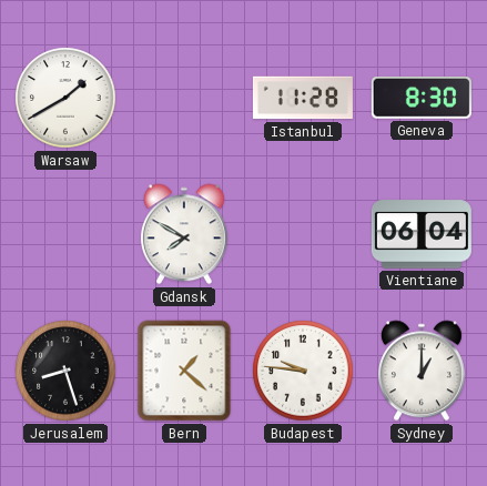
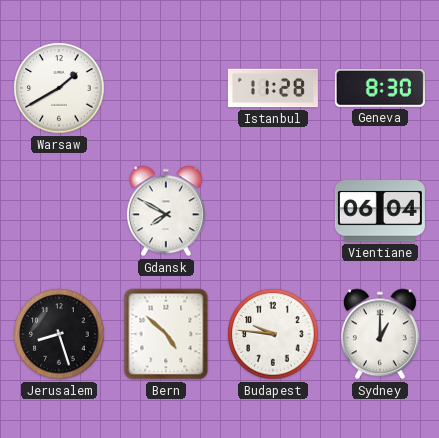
Bern: 1:22 -> 4:52 (166, 334)
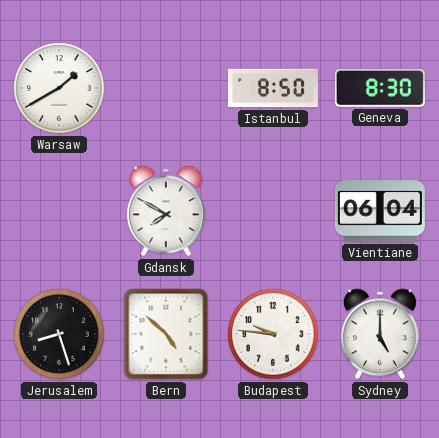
Istanbul: 11:28 -> 8:50 (273, 88)
Sydney: 1:00 -> 5:00 (380, 334)
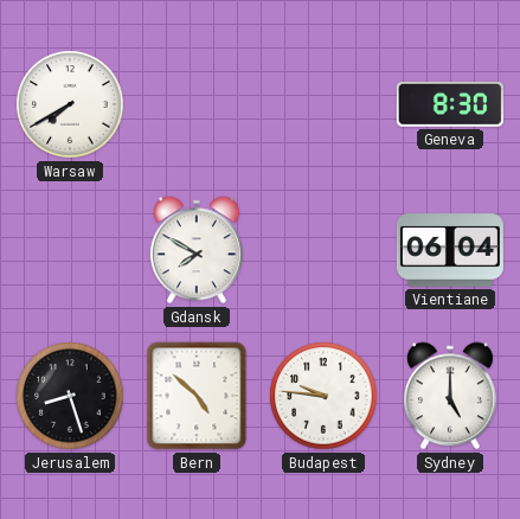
Warsaw: 1:40 -> 7:40 (70, 104)
Istanbul: 8:50 -> none (273, 88)
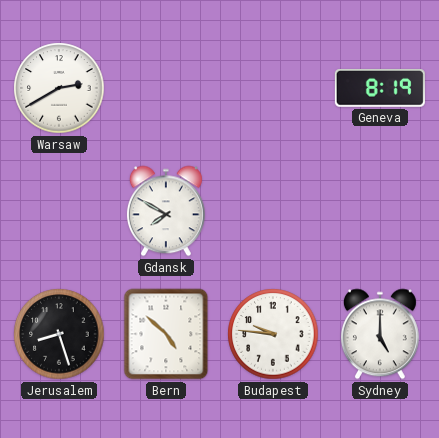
Warsaw: 7:40 -> 2:40 (59, 88)
Geneva: 8:30 -> 8:19 (380, 89)
Vientiane: 06:04 -> none (450, 250)
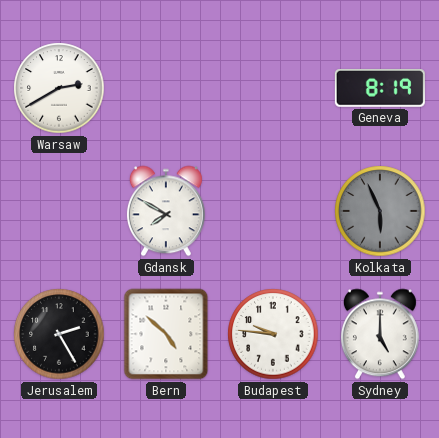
Kolkata: none -> 5:56 (380, 211)
Jerusalem: 8:27 -> 2:25 (59, 334)
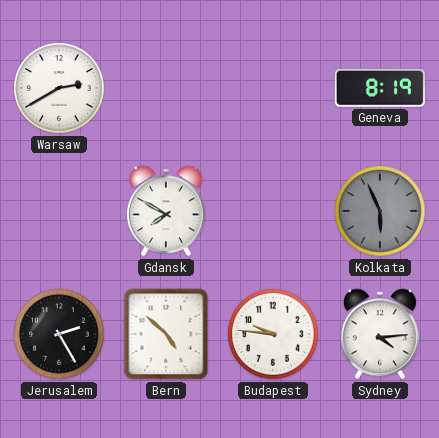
Sydney: 5:00 -> 4:14 (380, 334)
